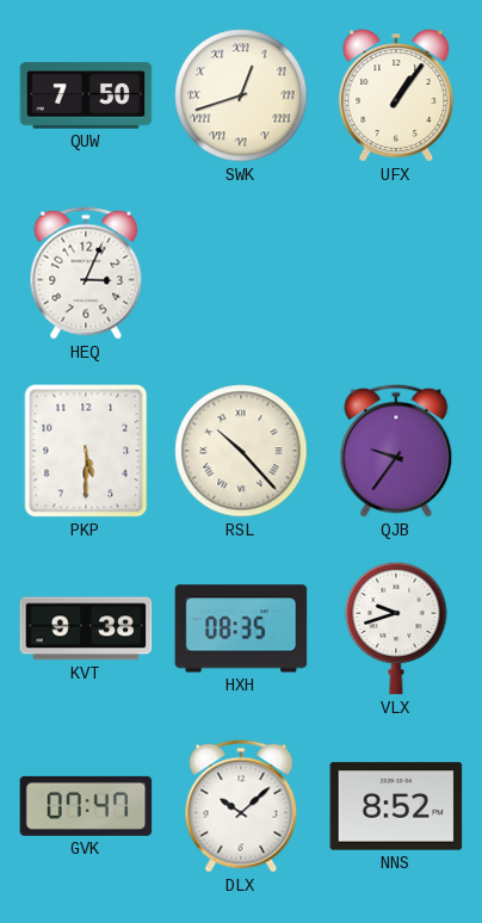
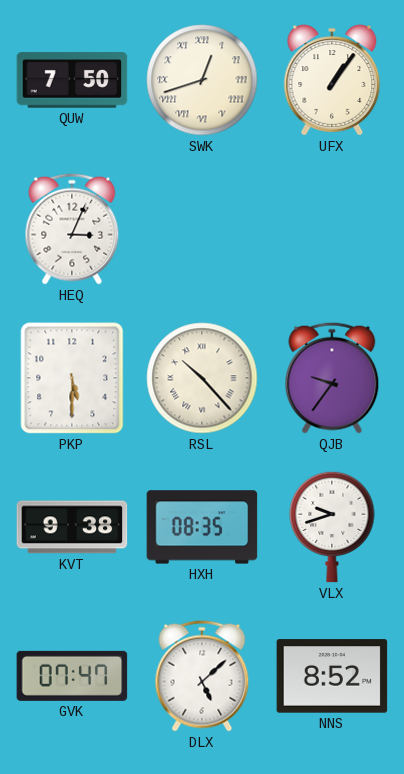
DLX: 10:08 -> 5:08 (202, 676)
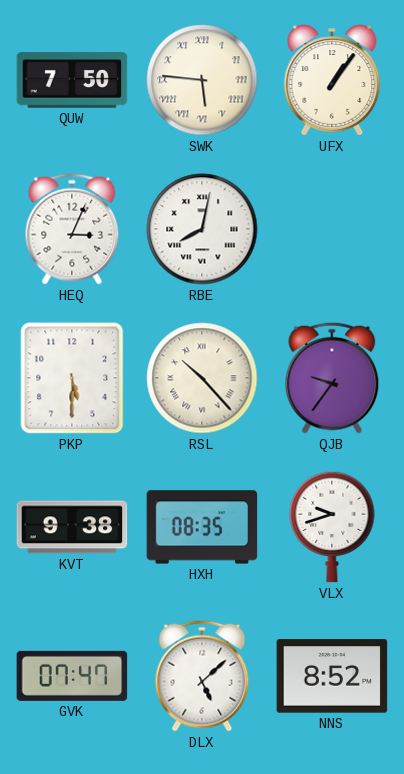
SWK: 12:42 -> 5:46 (202, 80)
RBE: none -> 8:02 (202, 229)
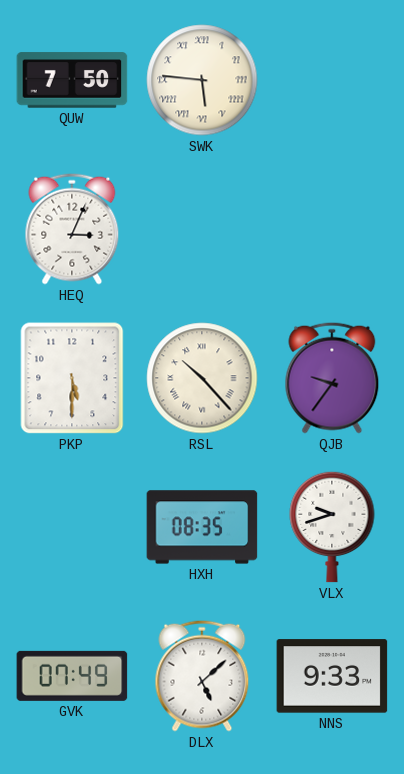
UFX: 1:06 -> none (332, 80)
RBE: 8:02 -> none (202, 229)
KVT: 9:38 -> none (72, 527)
GVK: 07:47 -> 07:49 (72, 676)
NNS: 8:52 -> 9:33 (332, 676)
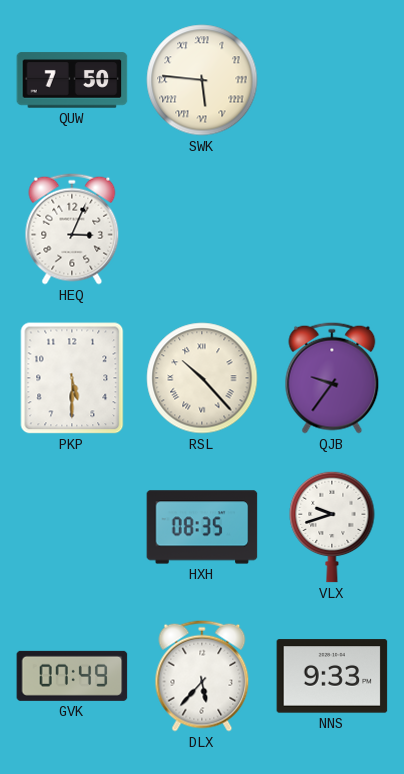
DLX: 5:08 -> 5:37 (202, 676)
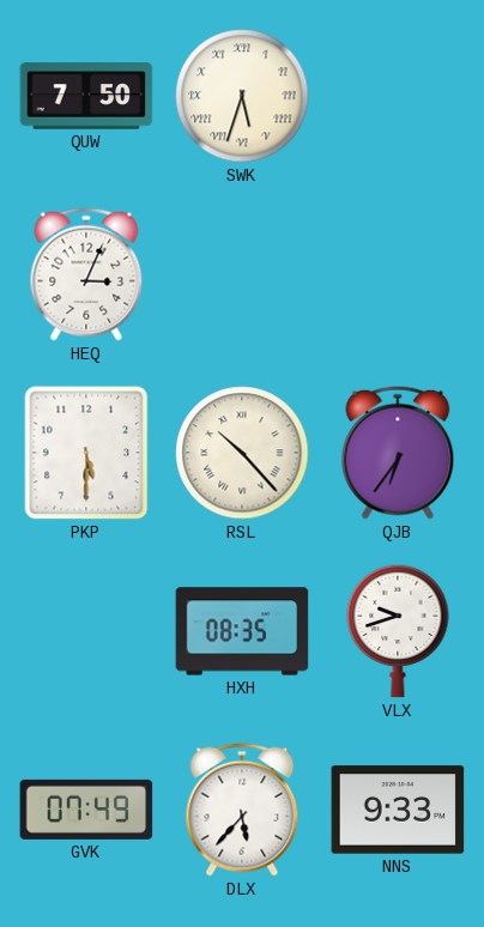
SWK: 5:46 -> 5:33 (242, 96)
QJB: 9:36 -> 6:36 (398, 453)
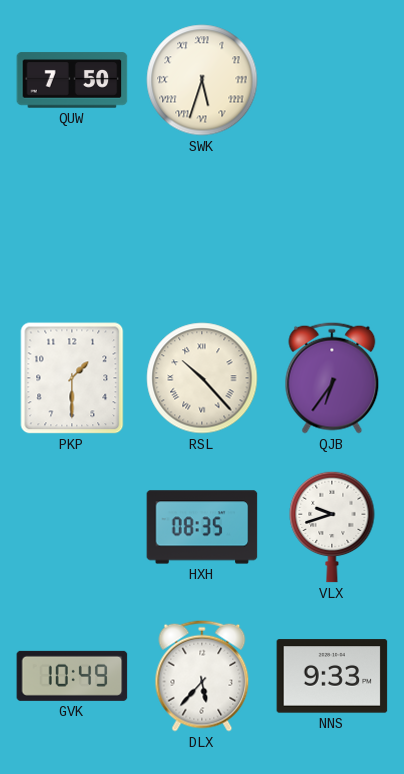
HEQ: 3:04 -> none (86, 274)
PKP: 5:30 -> 1:30 (72, 378)
GVK: 07:49 -> 10:49 (72, 676)
